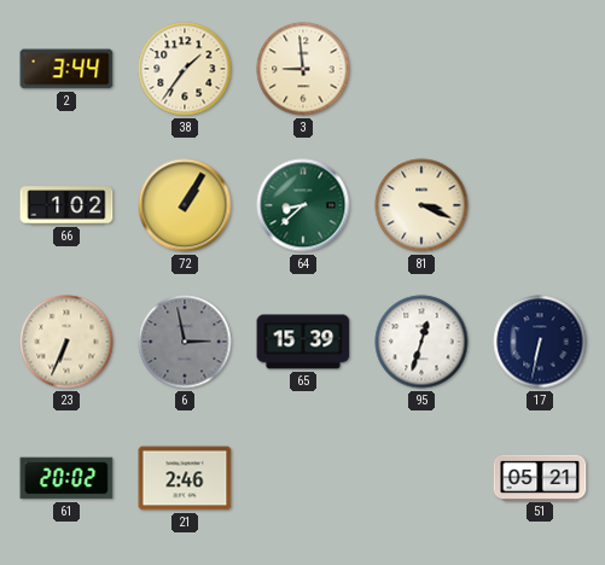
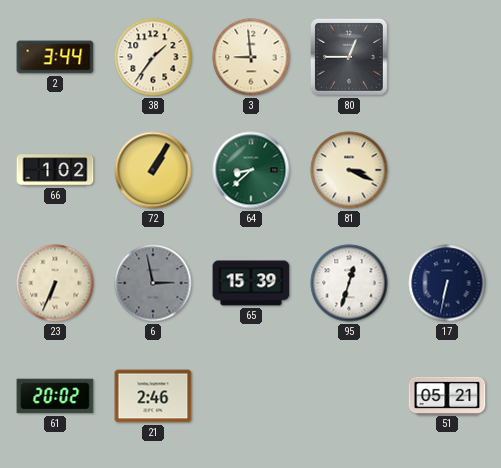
80: none -> 12:45 (349, 57)
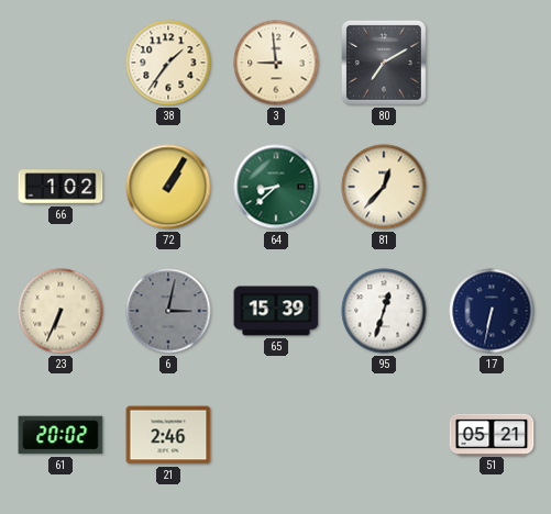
2: 3:44 -> none (55, 57)
80: 12:45 -> 7:10 (384, 63)
81: 3:19 -> 12:37 (384, 187)
6: 2:58 -> 3:02 (168, 311)
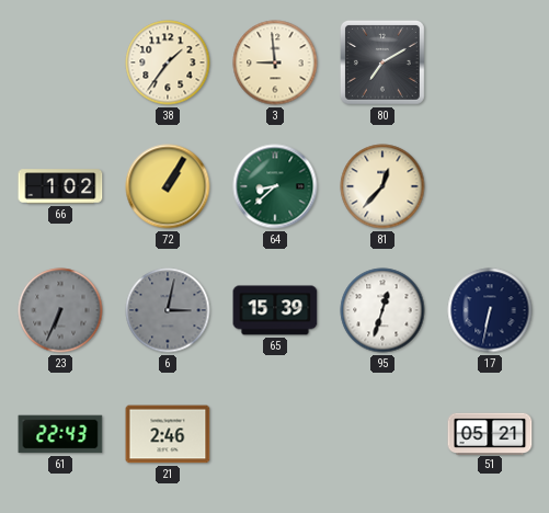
23 dial: cream -> grey (60, 310)
61: 20:02 -> 22:43 (60, 434)
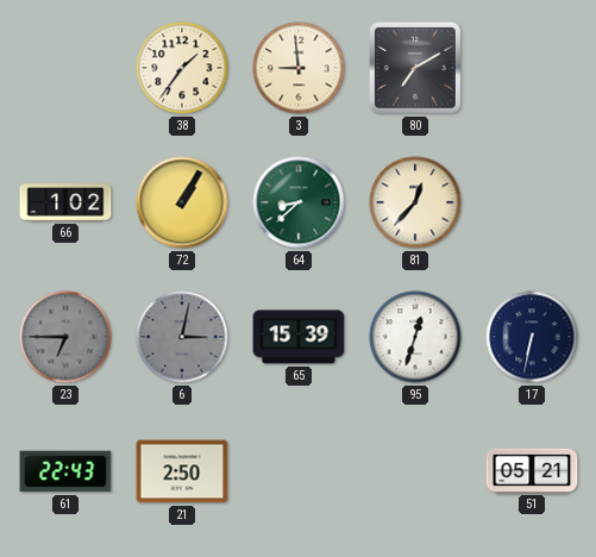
23: 6:34 -> 6:45 (65, 337)
21: 2:46 -> 2:50 (182, 471)
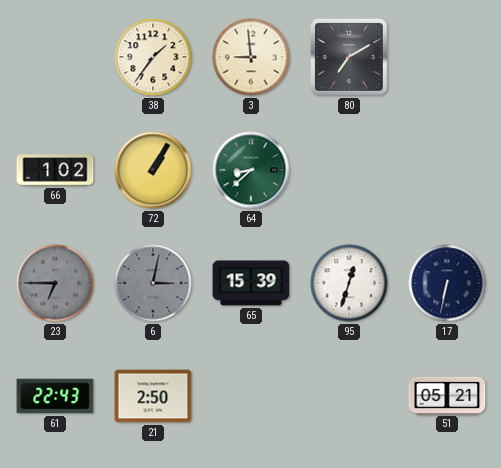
81: 12:37 -> none (415, 202)
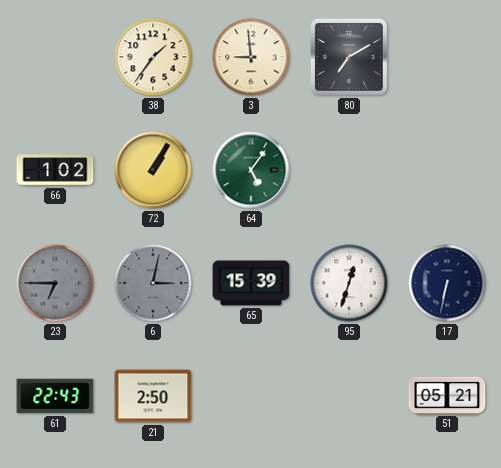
64: 8:38 -> 5:06 (251, 170)
